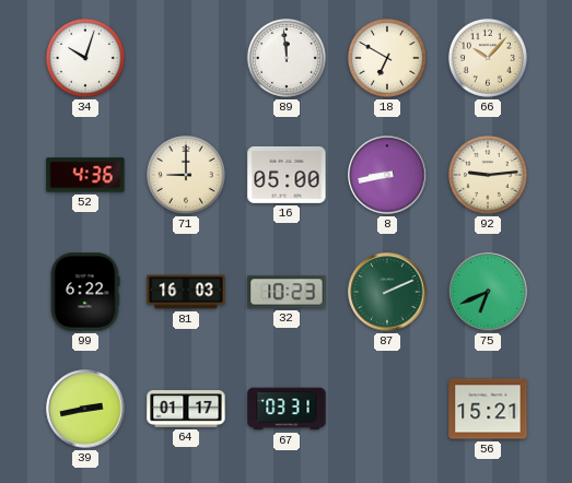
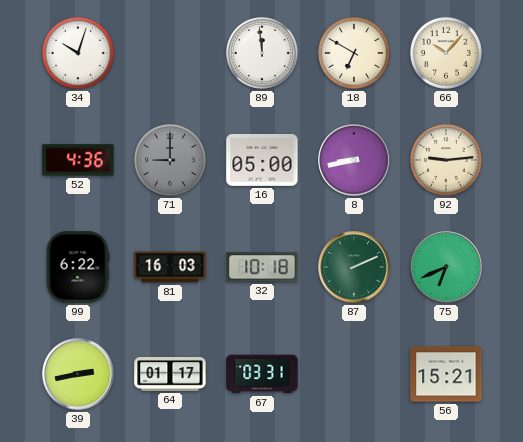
71 dial: cream -> grey (170, 160)
32: 10:23 -> 10:18 (262, 267)
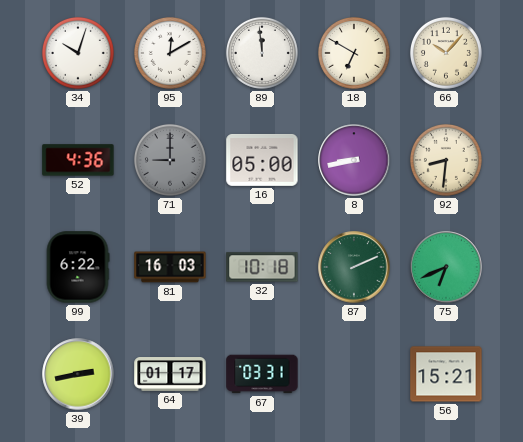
95: none -> 12:10 (170, 53)
92: 9:14 -> 8:31 (446, 160)
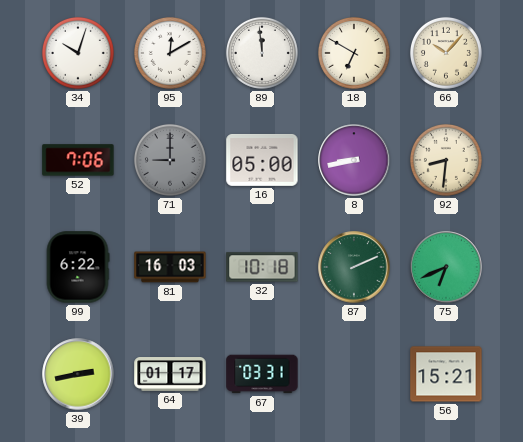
52: 4:36 -> 7:06 (78, 160)
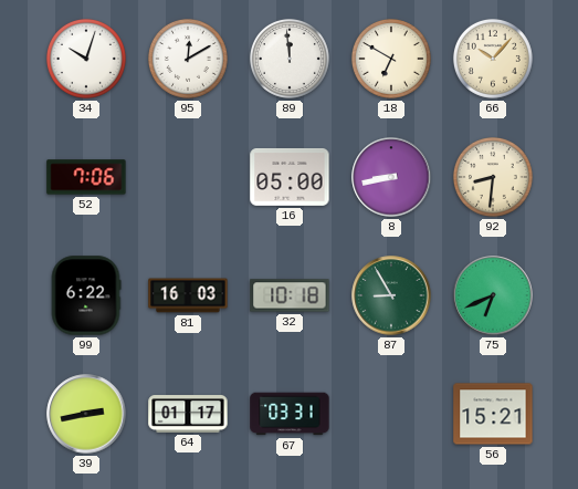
71: 9:00 -> none (170, 160)
87: 2:11 -> 8:55 (391, 295)
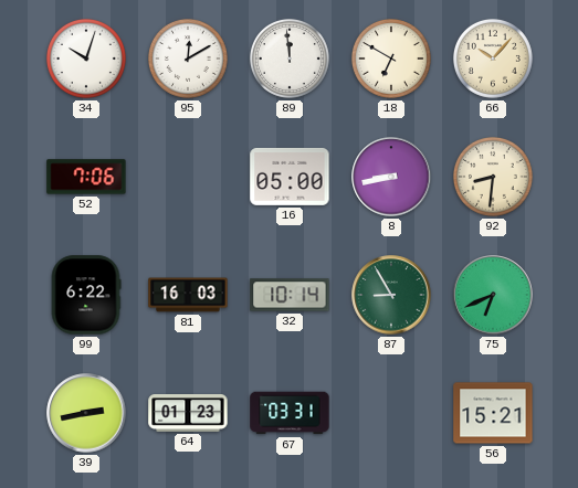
32: 10:18 -> 10:14 (290, 295)
64: 01:17 -> 01:23 (188, 414)
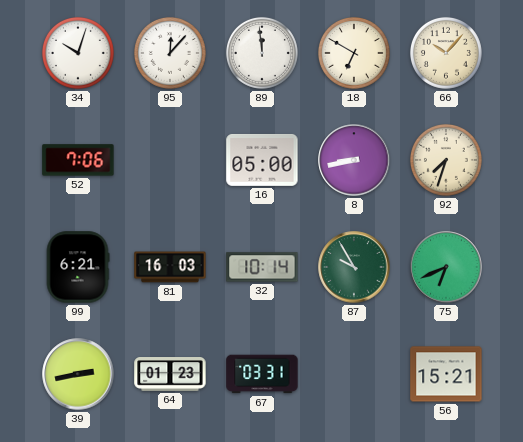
95: 12:10 -> 12:07 (170, 53)
92: 8:31 -> 7:33 (446, 160)
99: 6:22 -> 6:21 (78, 267)
87: 8:55 -> 9:55 (354, 267)
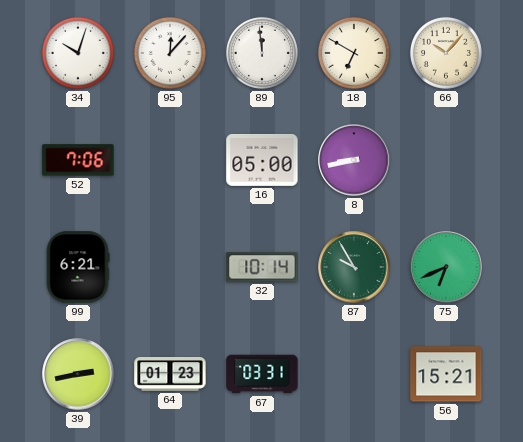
92: 7:33 -> none (446, 160)
81: 16:03 -> none (170, 267)
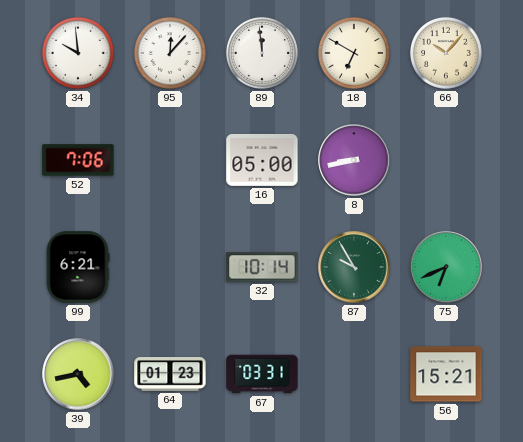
34: 10:03 -> 9:59 (78, 53)
39: 2:43 -> 4:43 (78, 374)
